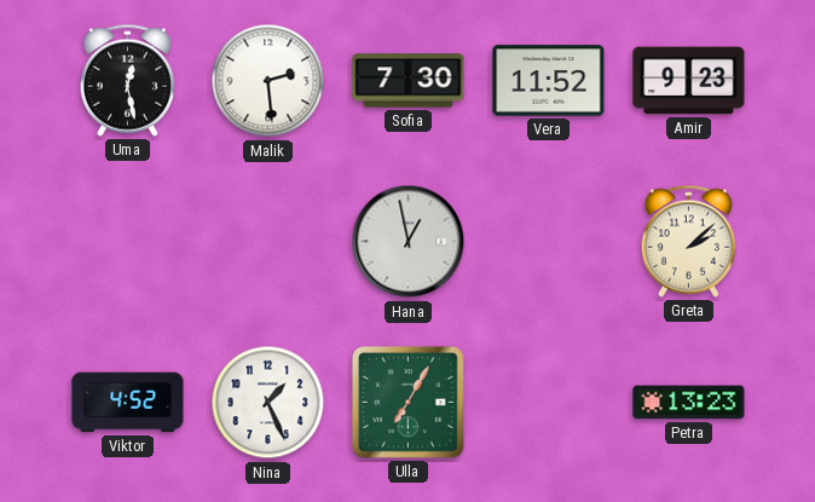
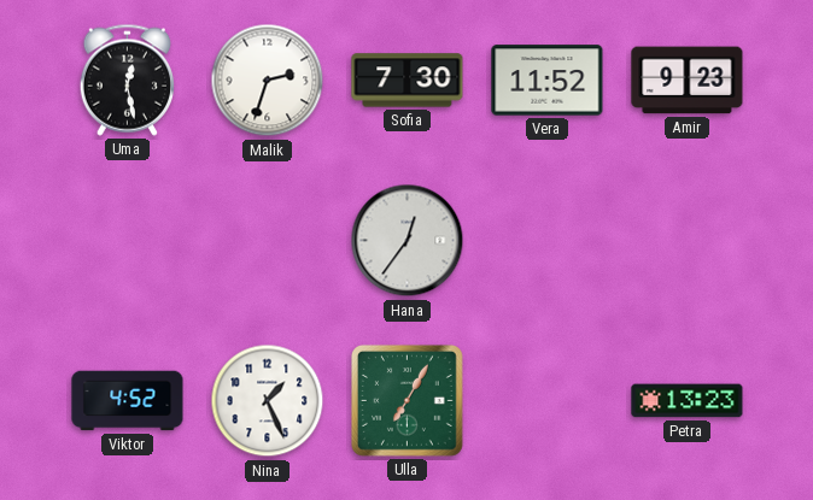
Malik: 2:29 -> 2:33 (268, 81)
Hana: 12:58 -> 12:36 (408, 241)
Greta: 2:08 -> none (688, 241)
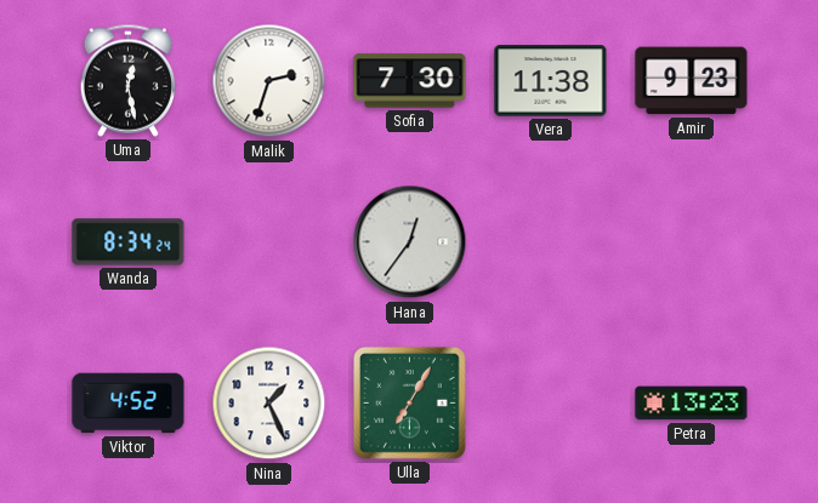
Vera: 11:52 -> 11:38 (551, 81)
Wanda: none -> 8:34 (129, 242)
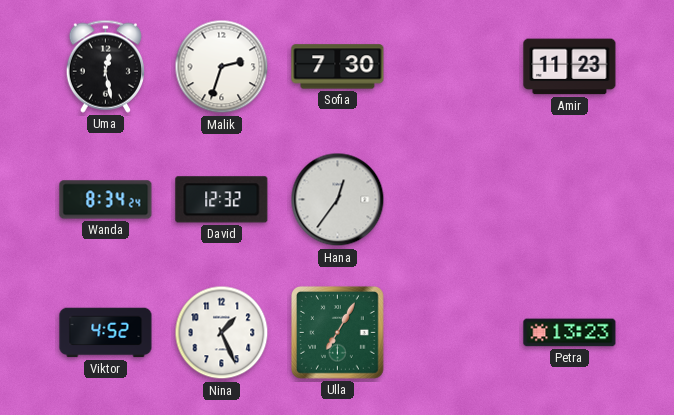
Vera: 11:38 -> none (551, 81)
Amir: 9:23 -> 11:23 (570, 67)
David: none -> 12:32 (222, 200)
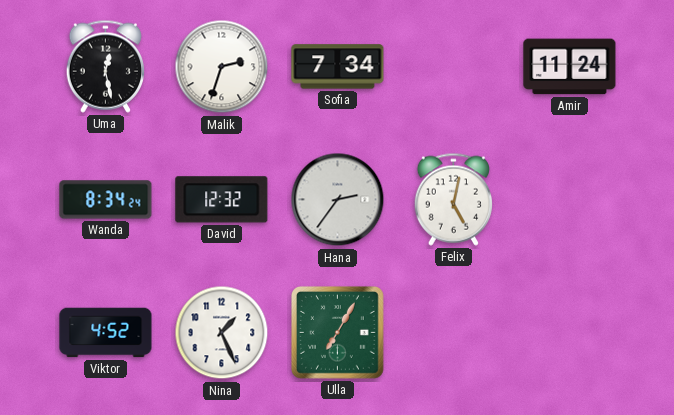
Sofia: 7:30 -> 7:34 (338, 67)
Amir: 11:23 -> 11:24 (570, 67)
Hana: 12:36 -> 2:36 (338, 200)
Felix: none -> 5:02 (453, 199)
Petra: 13:23 -> none (570, 333)
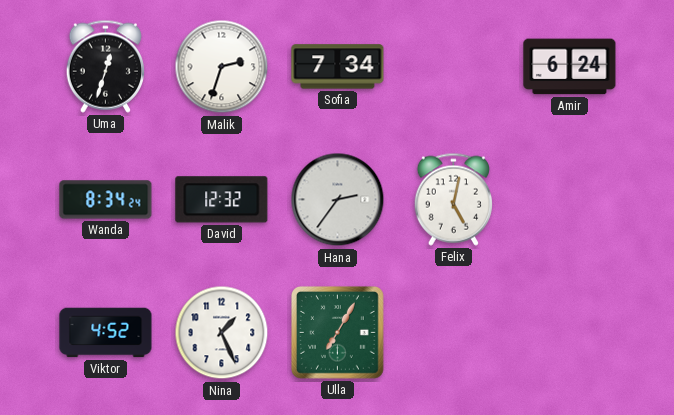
Uma: 12:28 -> 12:33 (105, 66)
Amir: 11:24 -> 6:24 (570, 67)
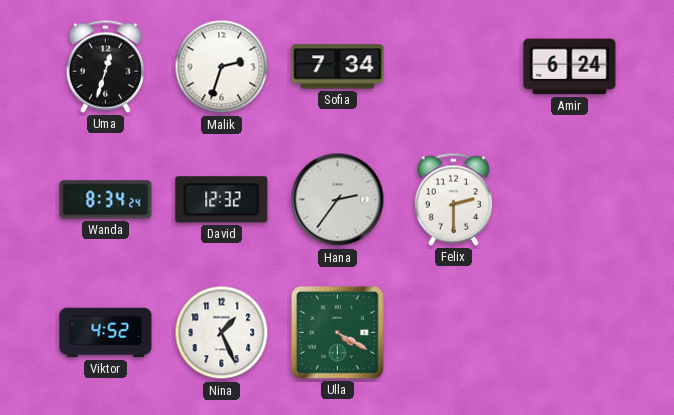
Felix: 5:02 -> 2:30 (453, 199)
Ulla: 7:05 -> 4:20 (337, 332)
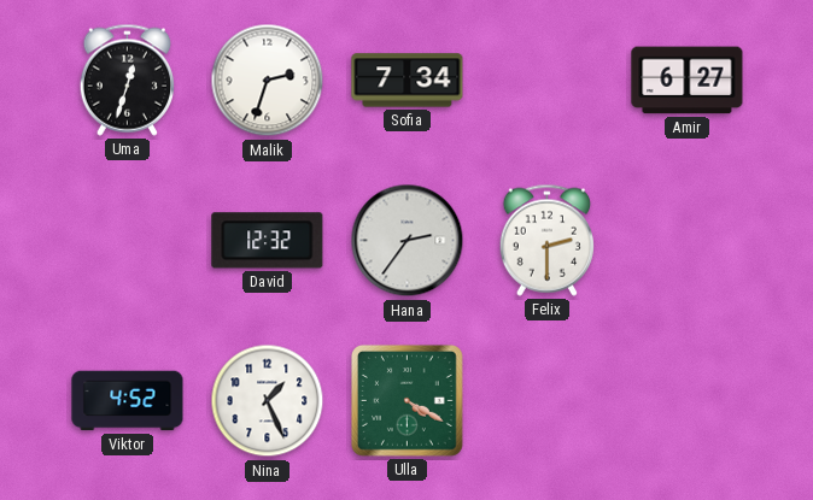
Amir: 6:24 -> 6:27 (688, 81)
Wanda: 8:34 -> none (106, 200)
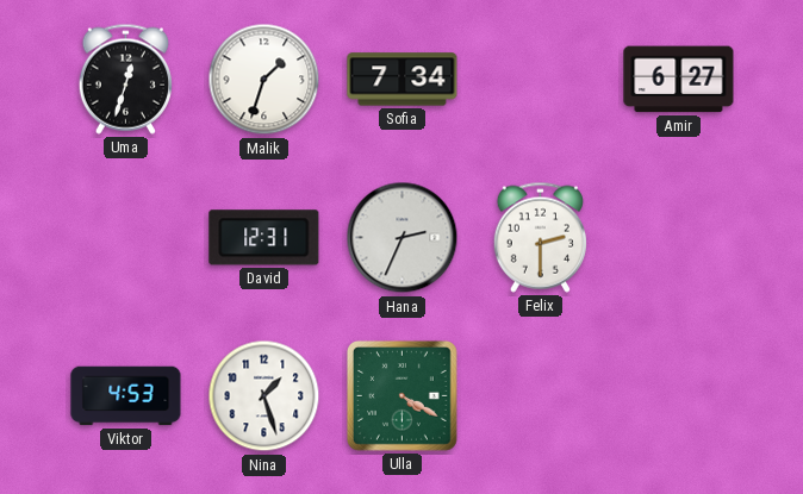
Malik: 2:33 -> 1:33 (264, 80)
David: 12:32 -> 12:31 (264, 238)
Hana: 2:36 -> 2:34 (403, 238)
Viktor: 4:52 -> 4:53 (126, 396)
Nina: 1:26 -> 1:27 (264, 396)
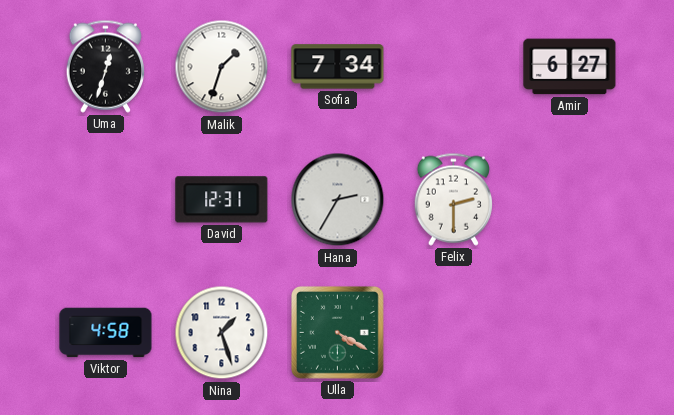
Hana: 2:34 -> 2:35 (338, 200)
Viktor: 4:53 -> 4:58 (106, 333)
